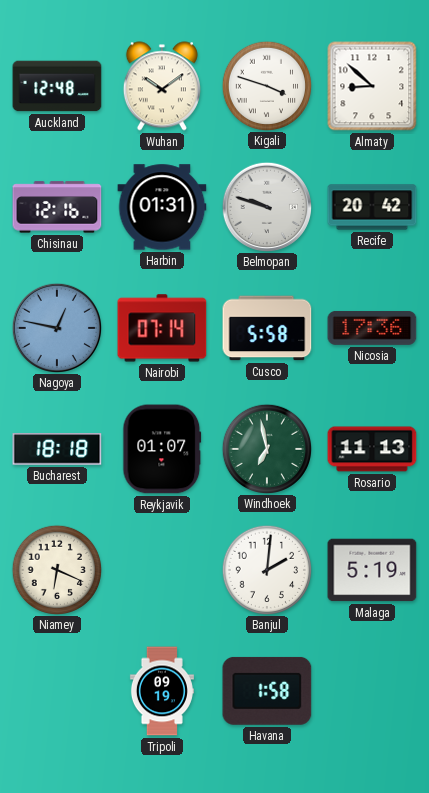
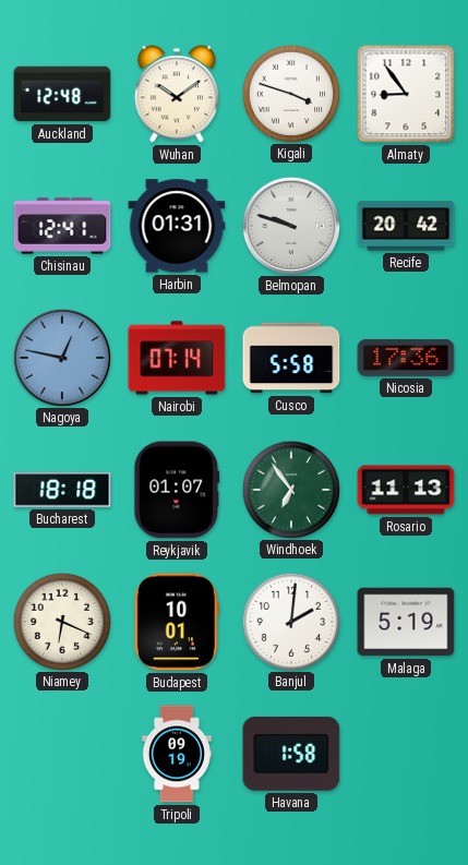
Almaty: 8:52 -> 8:54 (406, 94)
Chisinau: 12:16 -> 12:41 (62, 226)
Windhoek: 6:58 -> 6:54 (290, 489)
Budapest: none -> 10:01 (177, 622)
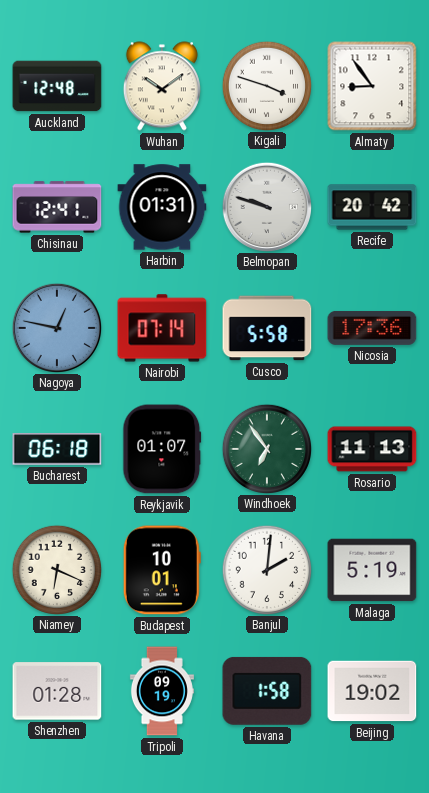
Bucharest: 18:18 -> 06:18 (57, 449)
Shenzhen: none -> 01:28 (57, 691)
Beijing: none -> 19:02 (372, 691)
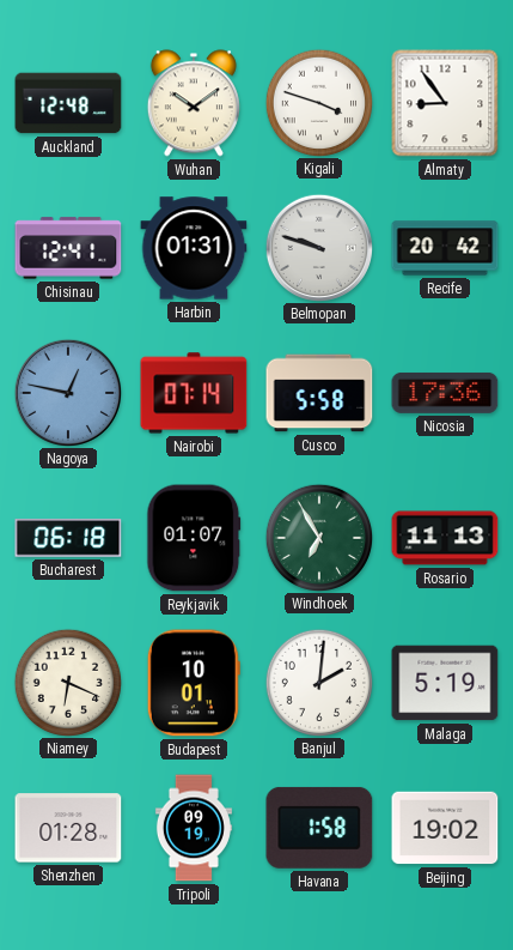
Windhoek: 6:54 -> 6:55 (318, 537)
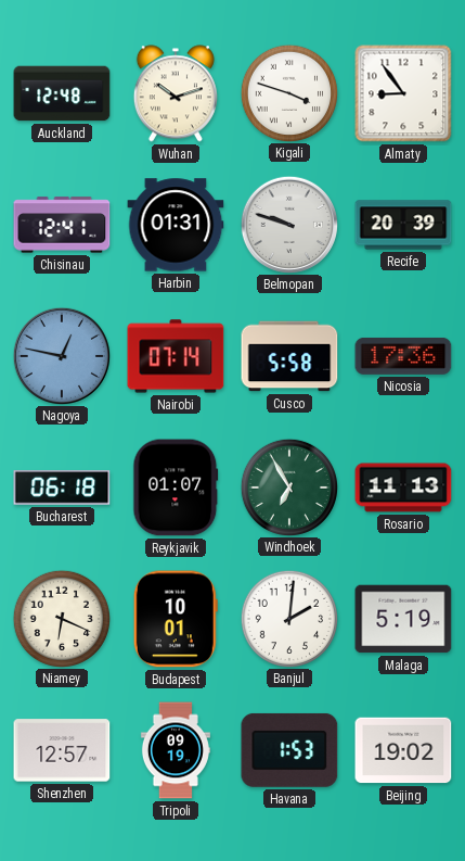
Wuhan: 10:09 -> 10:12 (176, 93)
Recife: 20:42 -> 20:39 (403, 225)
Shenzhen: 01:28 -> 12:57 (62, 750)
Havana: 1:58 -> 1:53 (289, 750)
